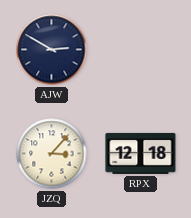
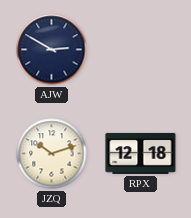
JZQ: 3:07 -> 10:12 (52, 154)
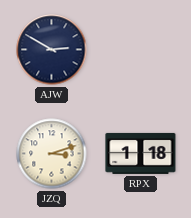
JZQ: 10:12 -> 3:12 (52, 154)
RPX: 12:18 -> 1:18 (141, 153)
